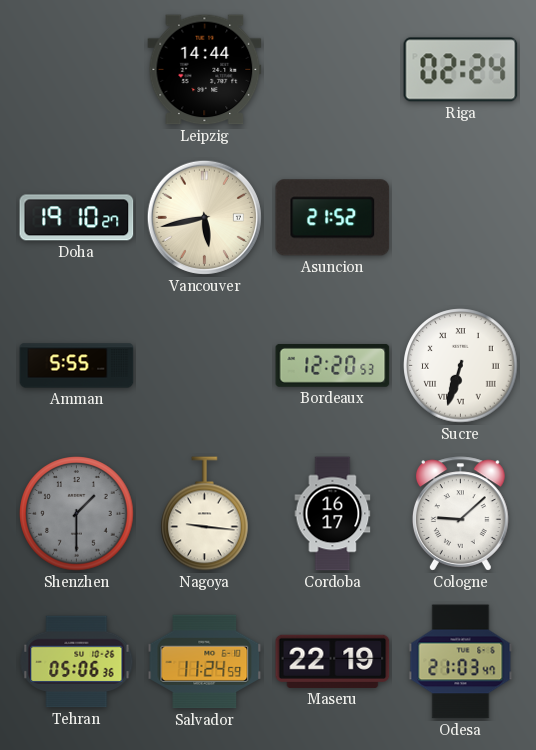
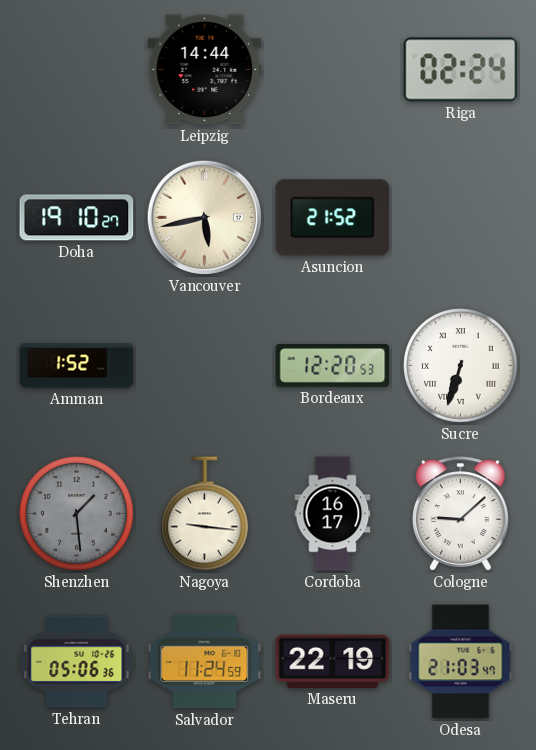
Amman: 5:55 -> 1:52 (77, 366)
Shenzhen: 1:30 -> 1:29 (77, 514)
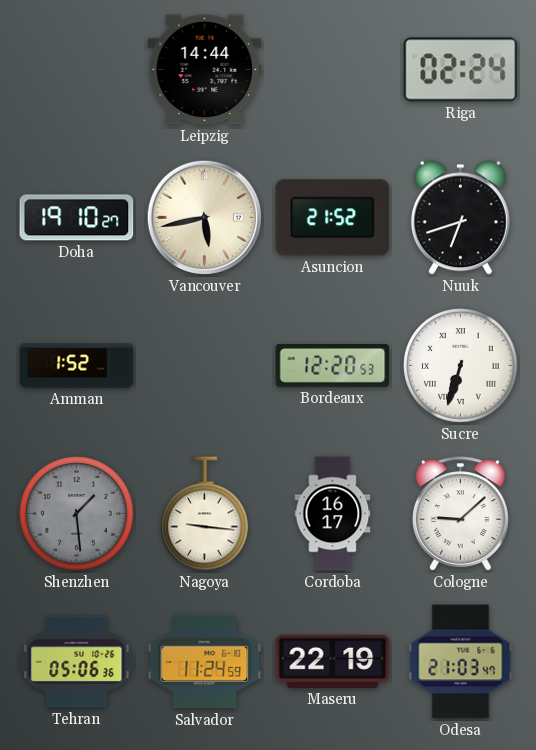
Nuuk: none -> 6:42 (460, 218)
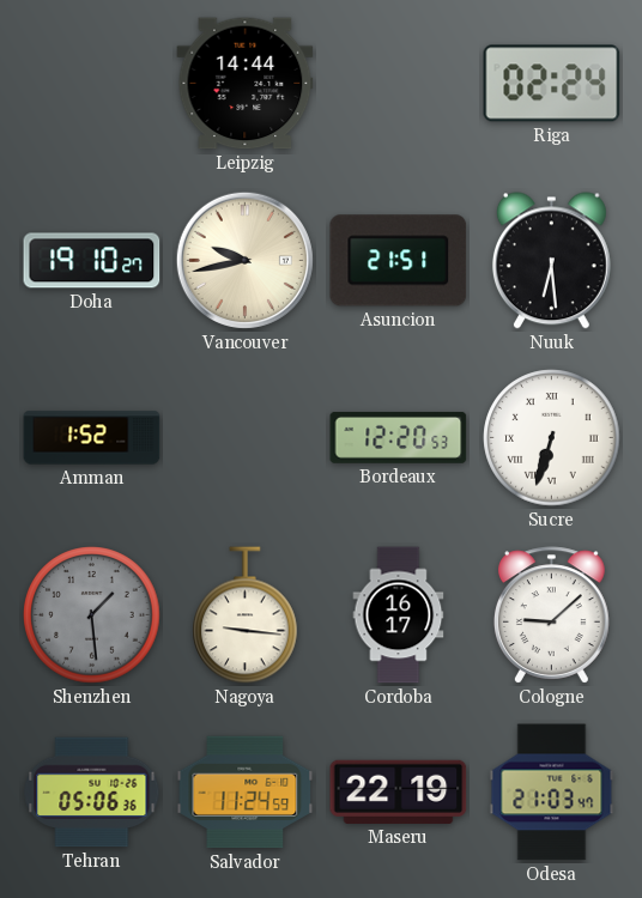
Vancouver: 5:43 -> 9:43 (244, 260)
Asuncion: 21:52 -> 21:51 (399, 261)
Nuuk: 6:42 -> 6:29 (551, 261)
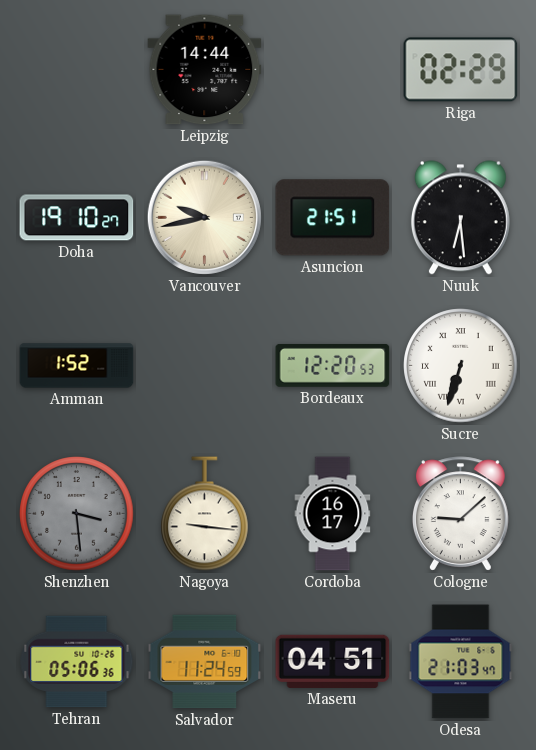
Riga: 02:24 -> 02:29 (461, 70)
Shenzhen: 1:29 -> 3:29 (77, 514)
Maseru: 22:19 -> 04:51 (333, 661)
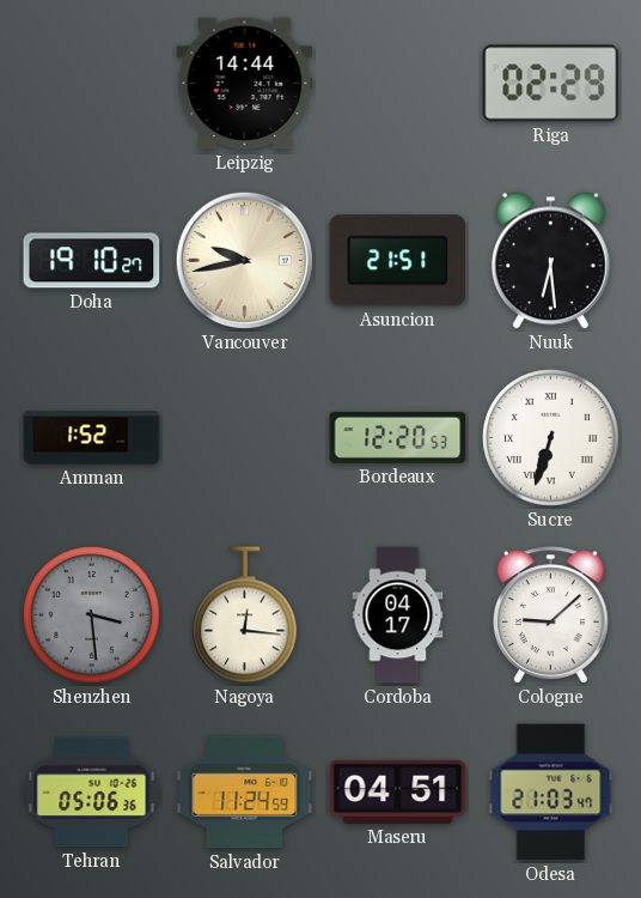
Nagoya: 9:16 -> 12:16 (245, 615)
Cordoba: 16:17 -> 04:17 (398, 615)
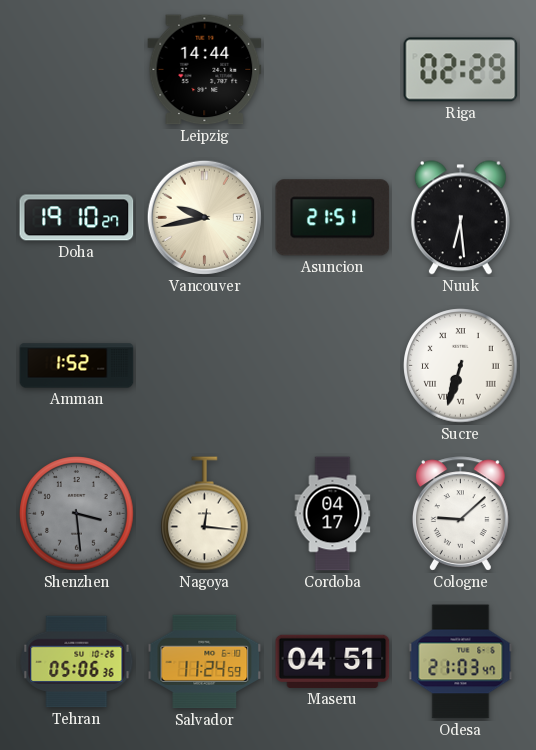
Bordeaux: 12:20 -> none (398, 437)
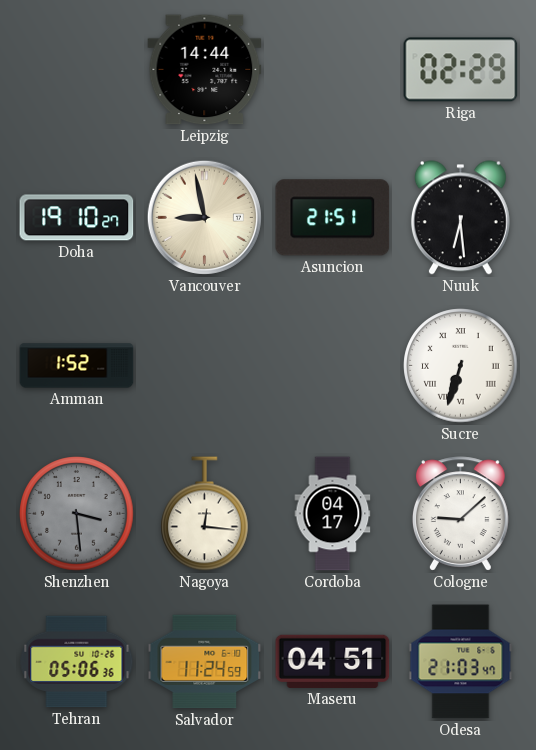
Vancouver: 9:43 -> 8:58 (204, 217)
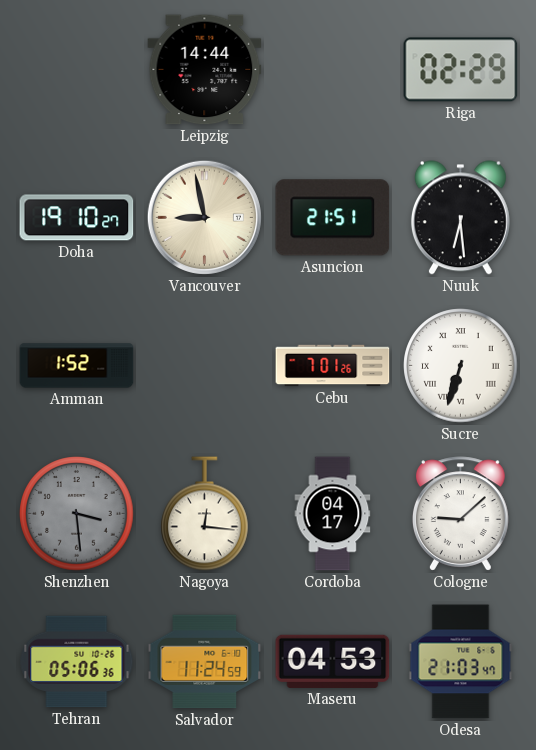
Cebu: none -> 7:01 (333, 366)
Maseru: 04:51 -> 04:53 (333, 661)
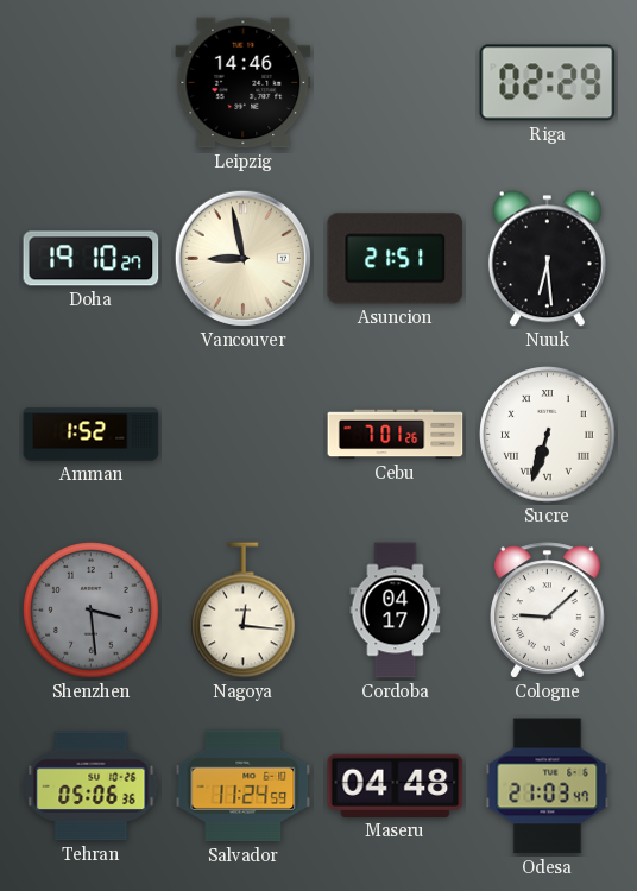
Leipzig: 14:44 -> 14:46 (244, 83)
Maseru: 04:53 -> 04:48 (396, 785)
